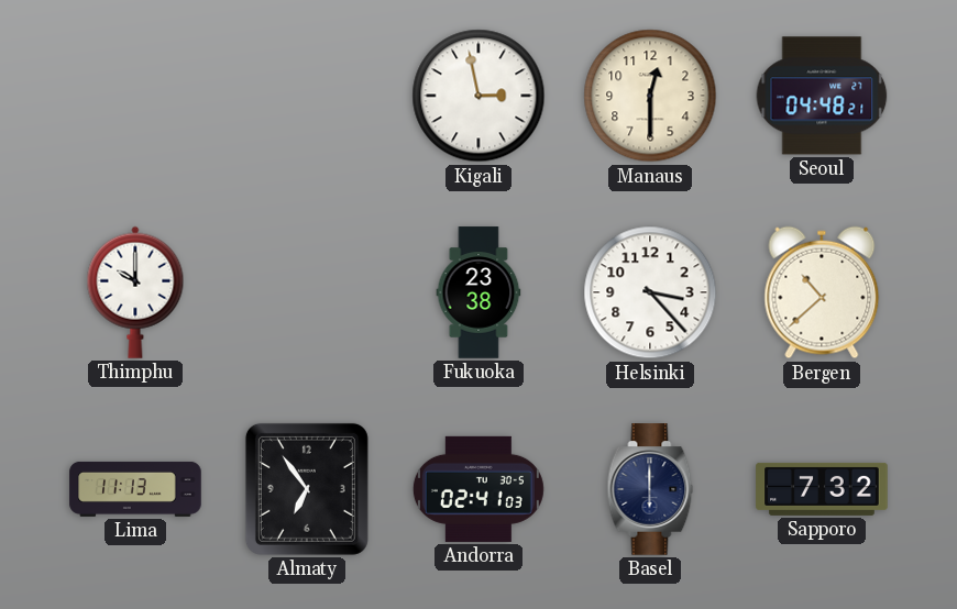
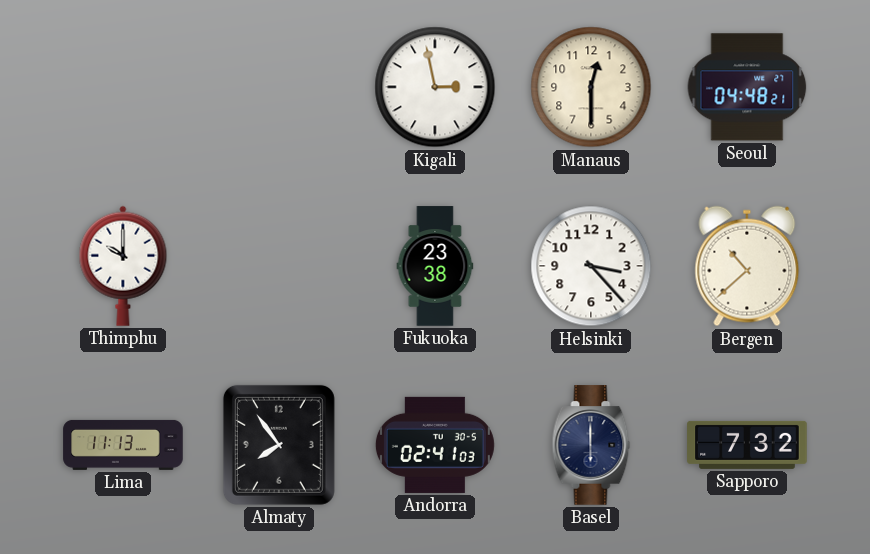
Almaty: 6:54 -> 7:54 (279, 445)
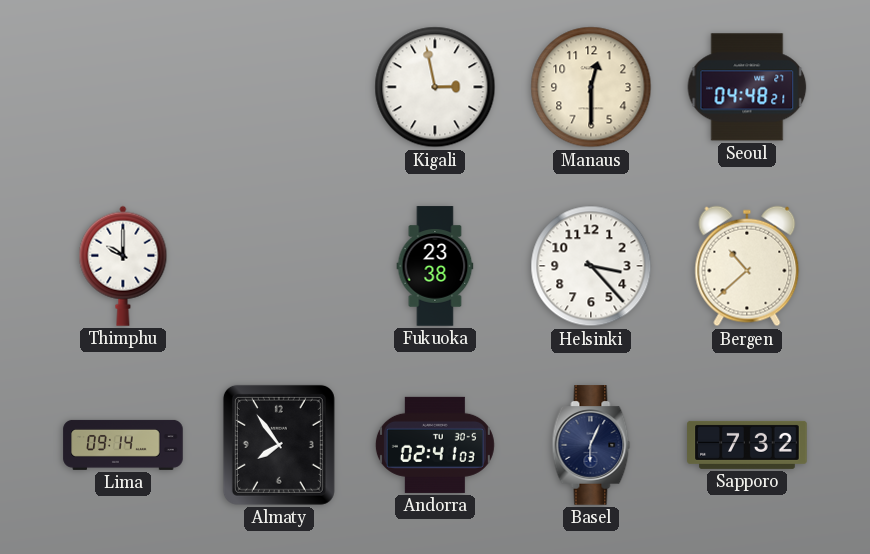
Lima: 11:13 -> 09:14 (123, 445)
Basel: 6:00 -> 6:04 (591, 445)
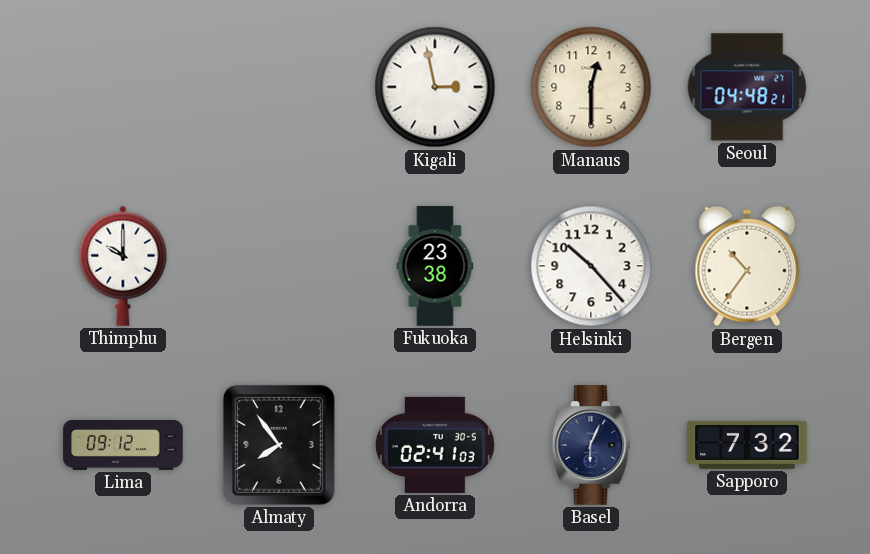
Helsinki: 3:23 -> 10:23 (591, 266)
Bergen: 10:38 -> 10:36 (747, 266)
Lima: 09:14 -> 09:12 (123, 445)
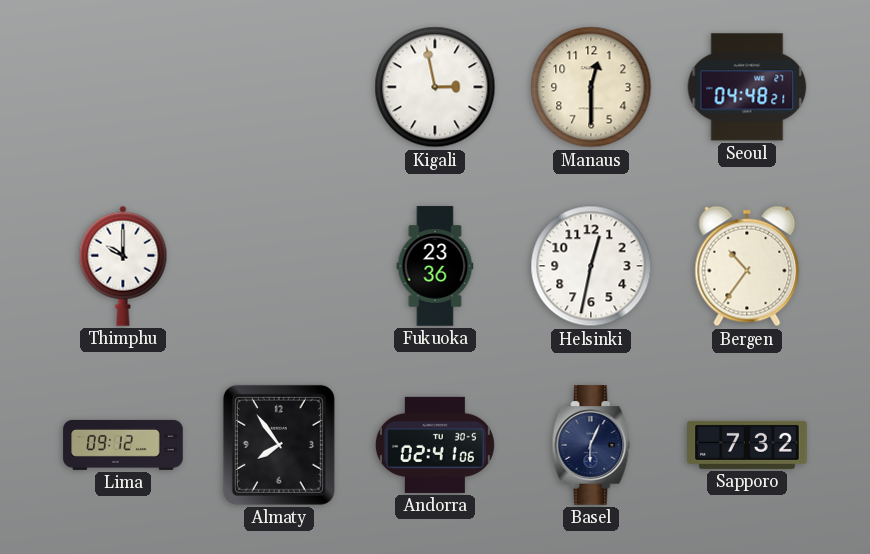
Fukuoka: 23:38 -> 23:36 (435, 266)
Helsinki: 10:23 -> 12:32 (591, 266)
Andorra: 02:41:03 -> 02:41:06 (435, 445)
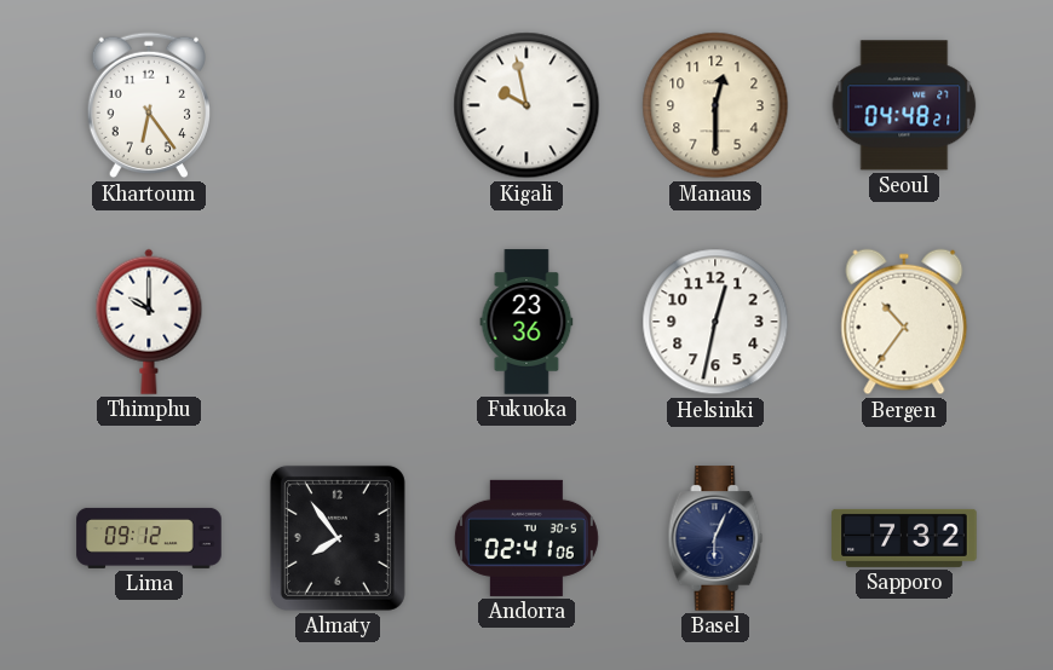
Khartoum: none -> 6:24 (148, 105)
Kigali: 2:58 -> 9:58 (526, 105)
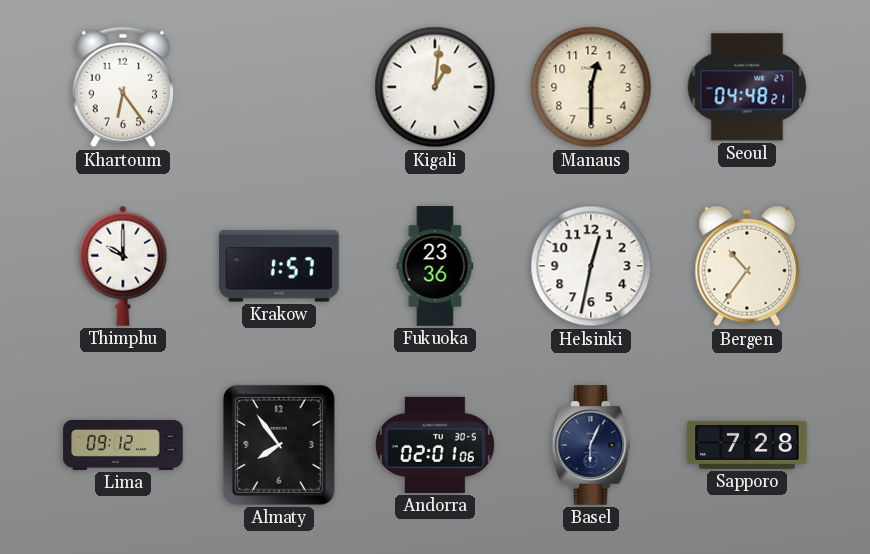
Kigali: 9:58 -> 1:01 (435, 87)
Krakow: none -> 1:57 (279, 266)
Andorra: 02:41 -> 02:01 (435, 445)
Sapporo: 7:32 -> 7:28 (747, 445)
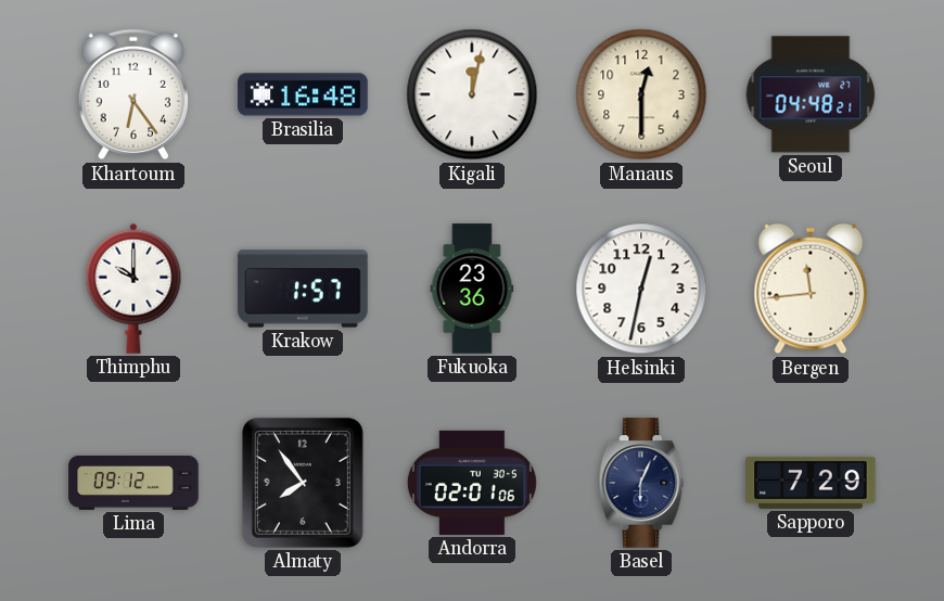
Brasilia: none -> 16:48 (303, 94)
Kigali: 1:01 -> 12:02 (472, 94)
Bergen: 10:36 -> 11:44 (811, 289)
Sapporo: 7:28 -> 7:29 (811, 483)
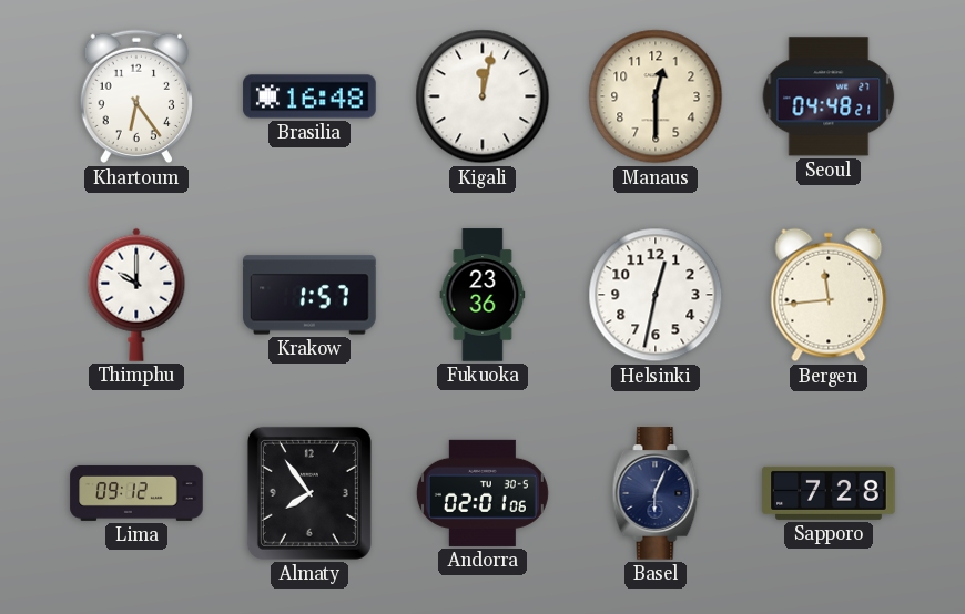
Sapporo: 7:29 -> 7:28 (829, 493)
